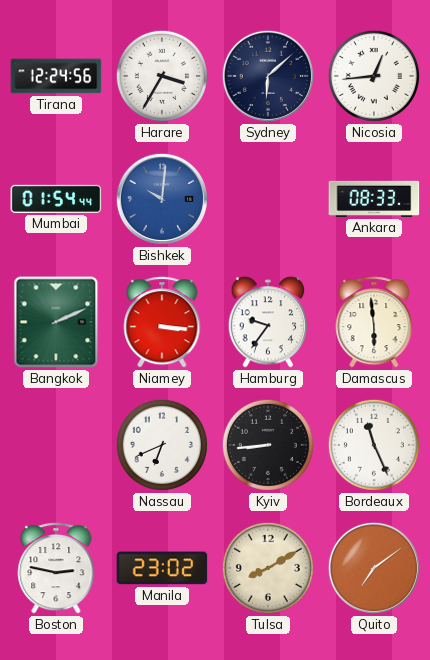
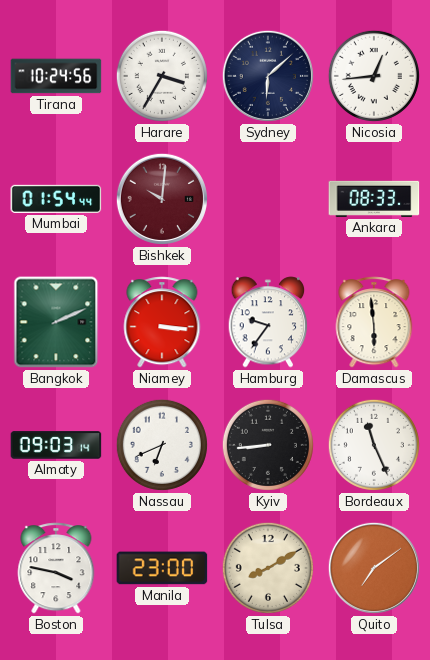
Tirana: 12:24 -> 10:24 (56, 76)
Bishkek dial: blue -> burgundy (162, 199)
Almaty: none -> 09:03 (56, 445)
Boston: 2:47 -> 3:47 (56, 568)
Manila: 23:02 -> 23:00 (162, 568)
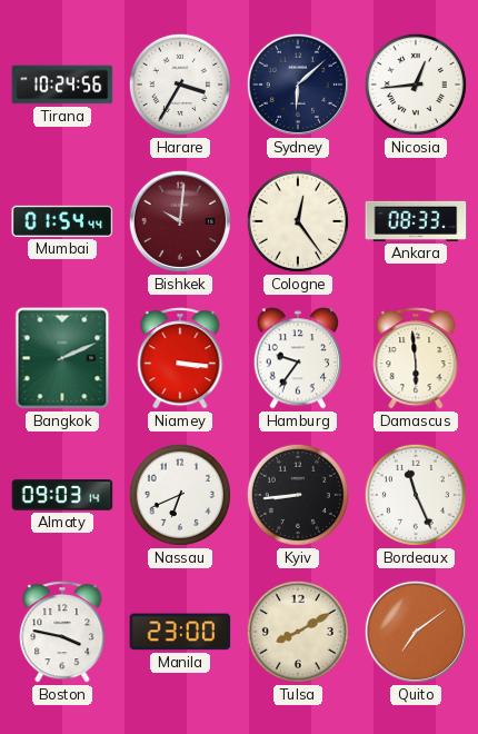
Cologne: none -> 12:24 (298, 221)
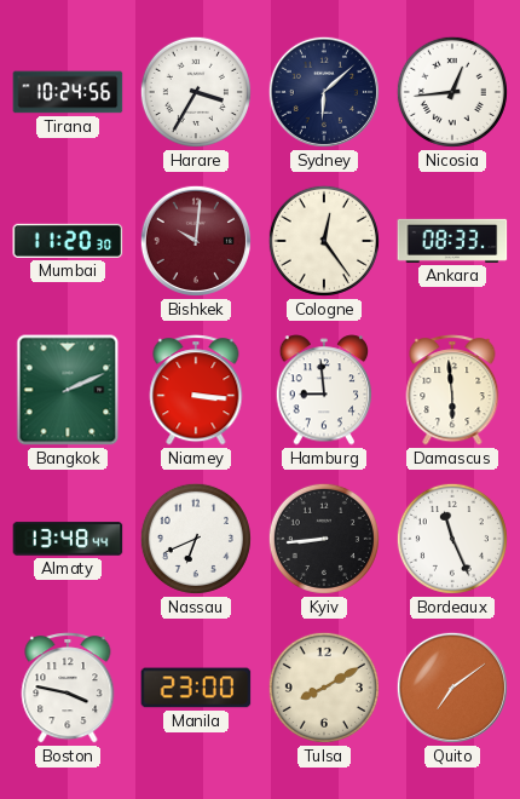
Mumbai: 01:54 -> 11:20 (68, 241)
Hamburg: 9:36 -> 8:59 (324, 390)
Almaty: 09:03 -> 13:48 (68, 539)
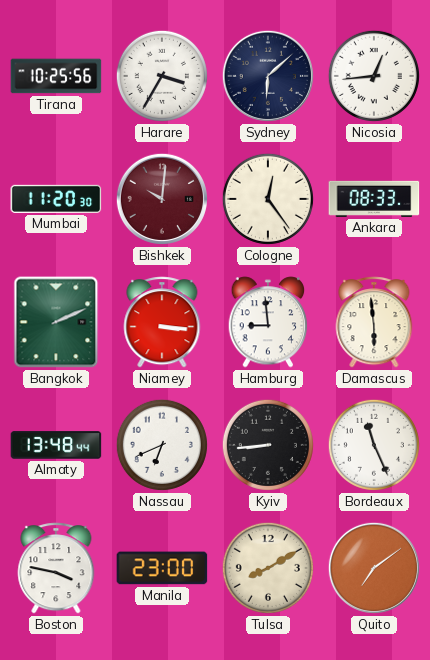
Tirana: 10:24 -> 10:25 (56, 76)
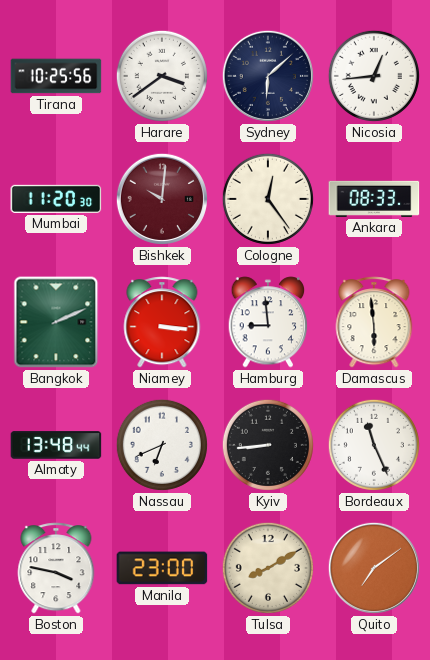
Harare: 3:35 -> 3:39 (162, 76)
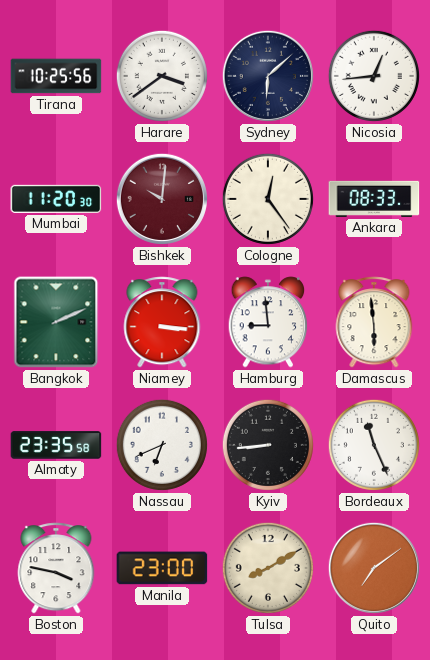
Almaty: 13:48 -> 23:35 (56, 445)
